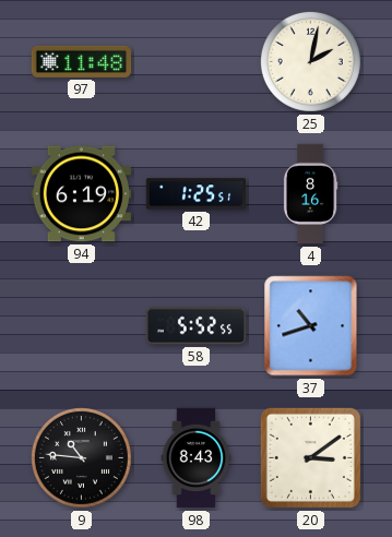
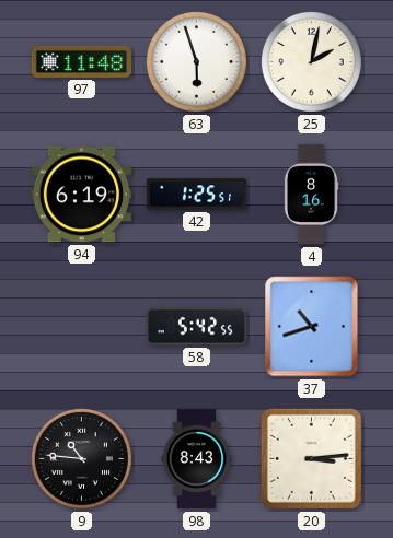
63: none -> 5:57 (196, 61)
58: 5:52 -> 5:42 (197, 327)
20: 3:09 -> 3:14 (311, 458)
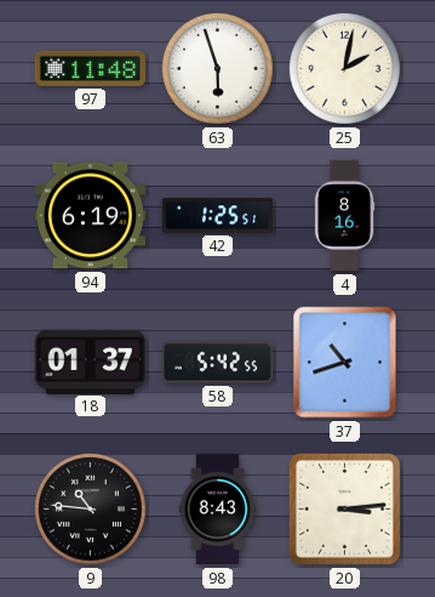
18: none -> 01:37 (90, 362)
